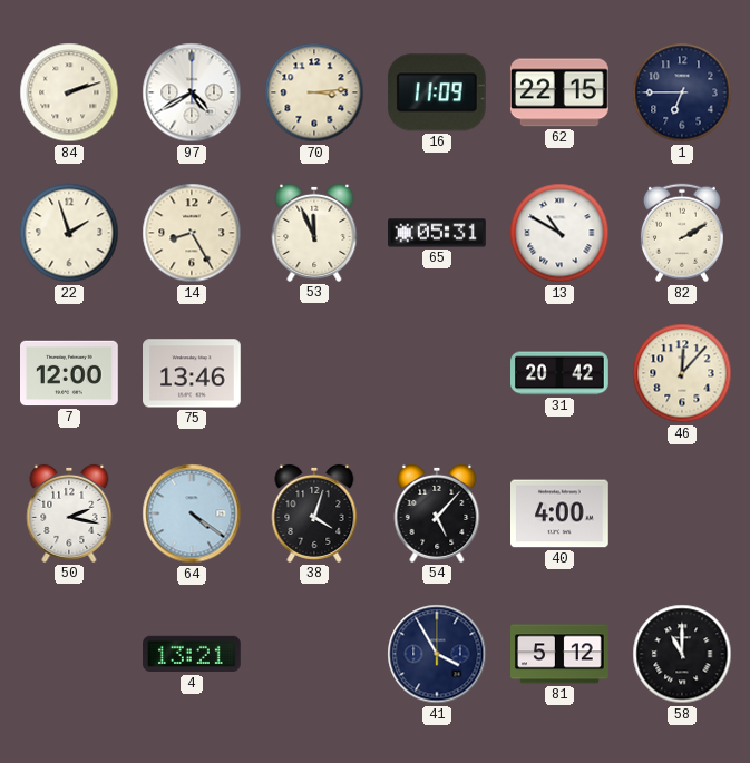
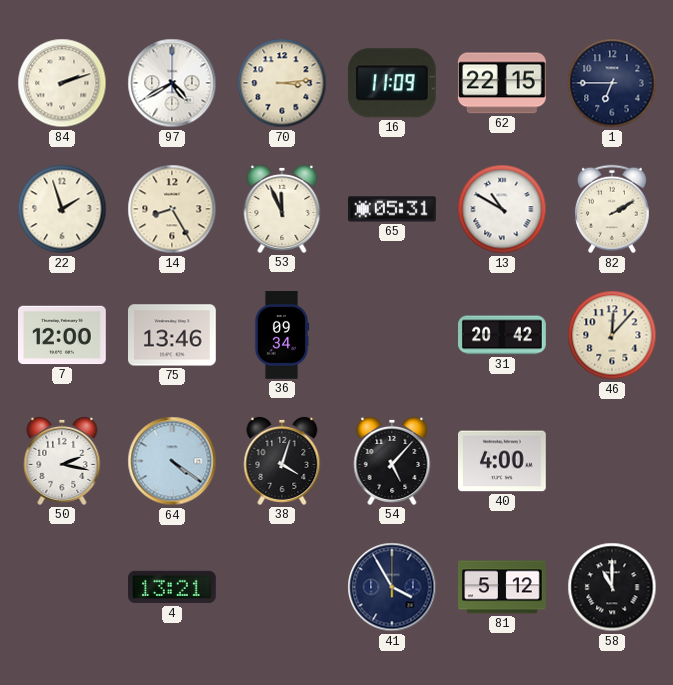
36: none -> 09:34 (282, 336)
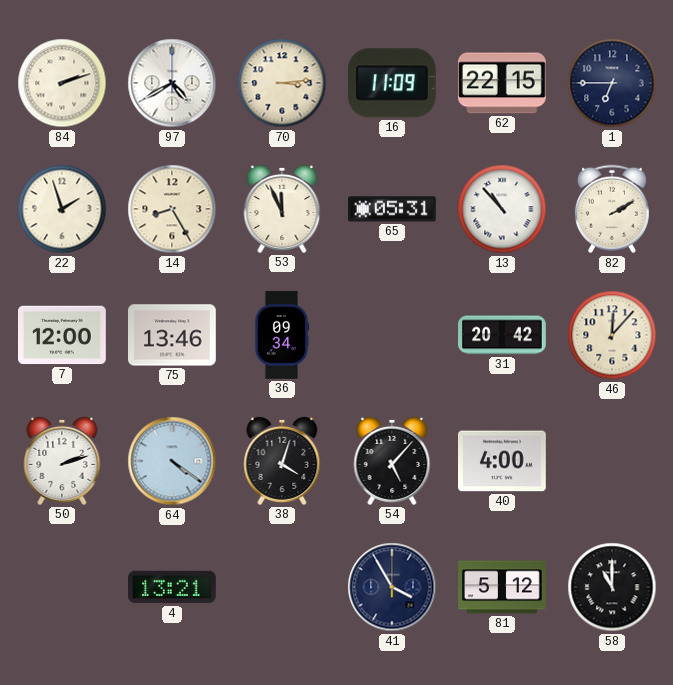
13: 10:50 -> 10:53 (502, 209)
50: 2:17 -> 2:12 (62, 461)
